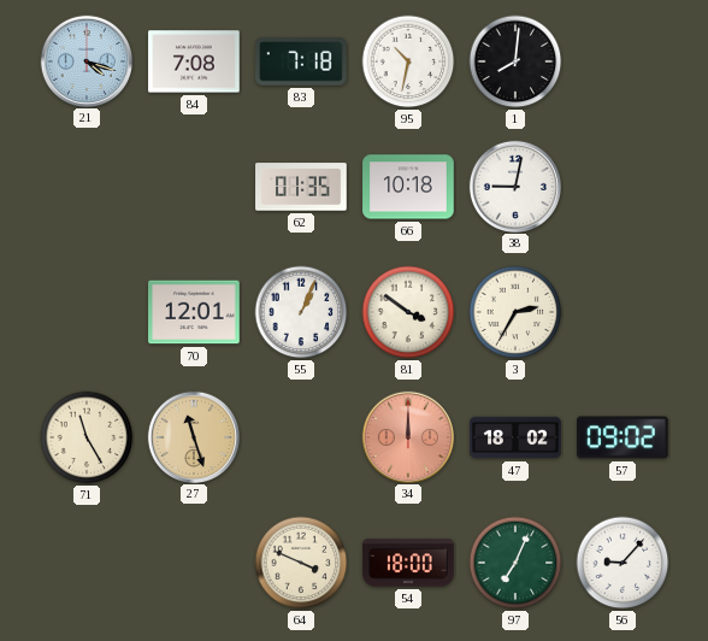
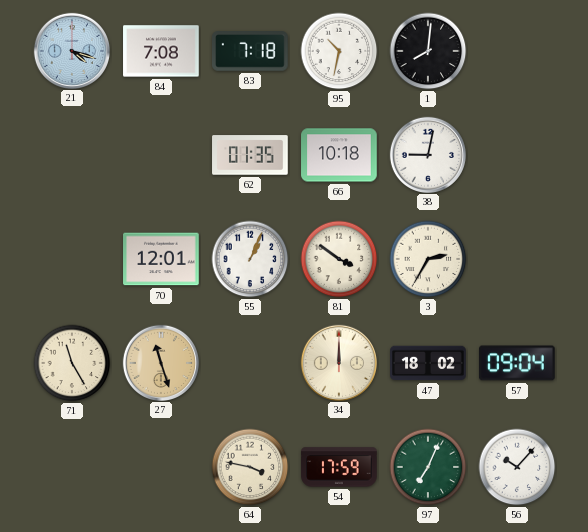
34 dial: salmon -> cream (338, 362)
57: 09:02 -> 09:04 (517, 363)
64: 3:49 -> 3:47 (250, 467)
54: 18:00 -> 17:59 (339, 467)
56: 9:07 -> 10:07 (517, 467)
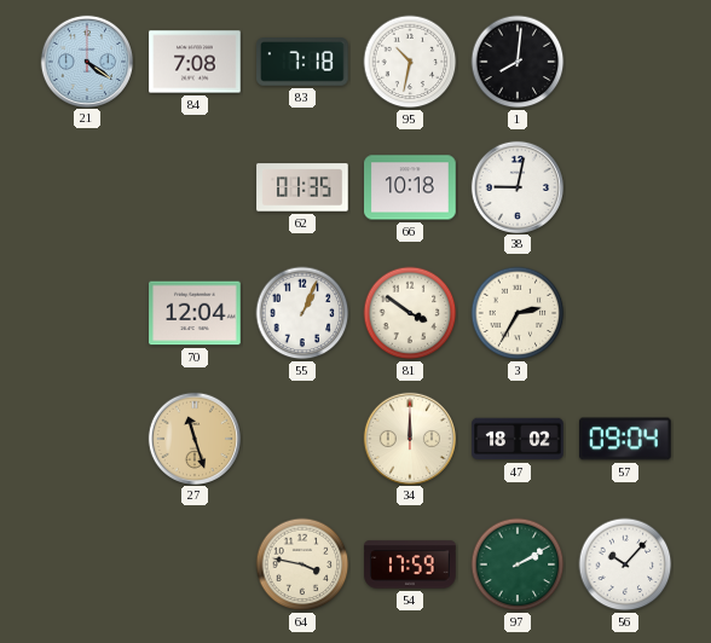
21: 4:18 -> 4:21 (86, 60)
70: 12:01 -> 12:04 (195, 313)
71: 11:25 -> none (72, 363)
97: 7:04 -> 2:10 (518, 564)
